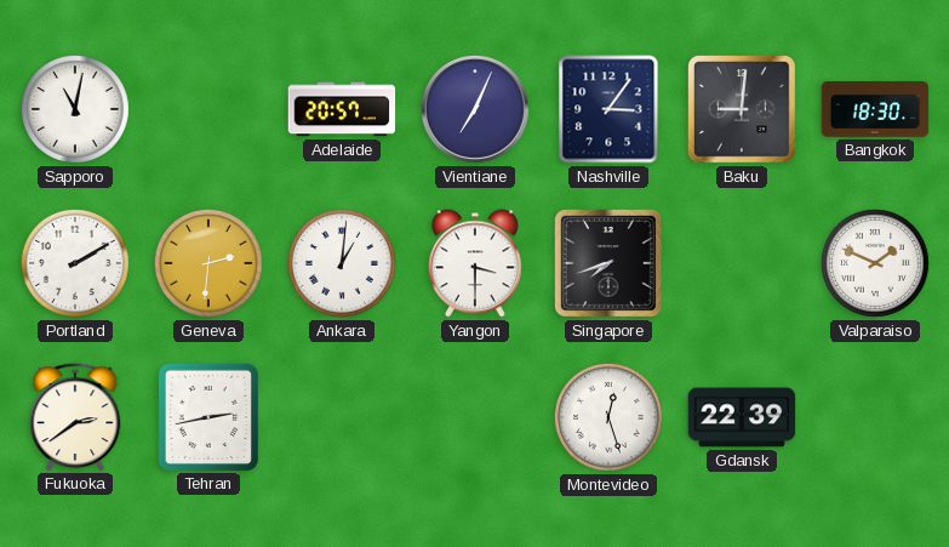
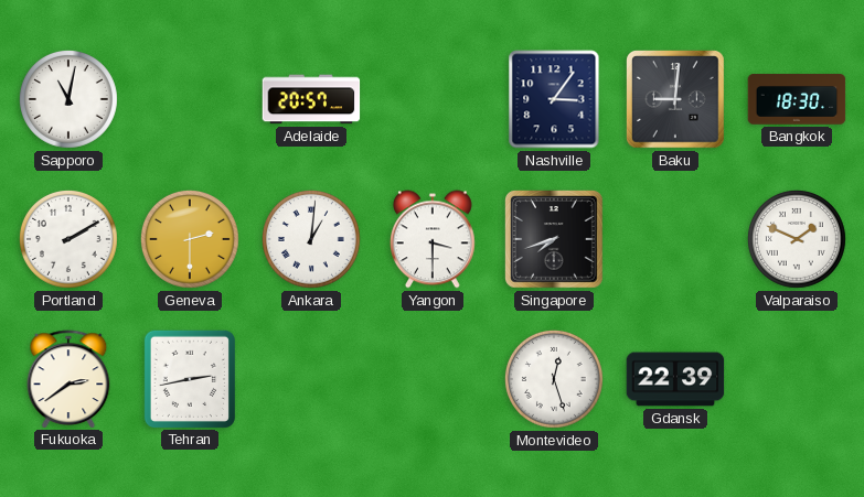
Vientiane: 7:04 -> none (475, 109)
Geneva: 2:31 -> 2:30 (190, 239)
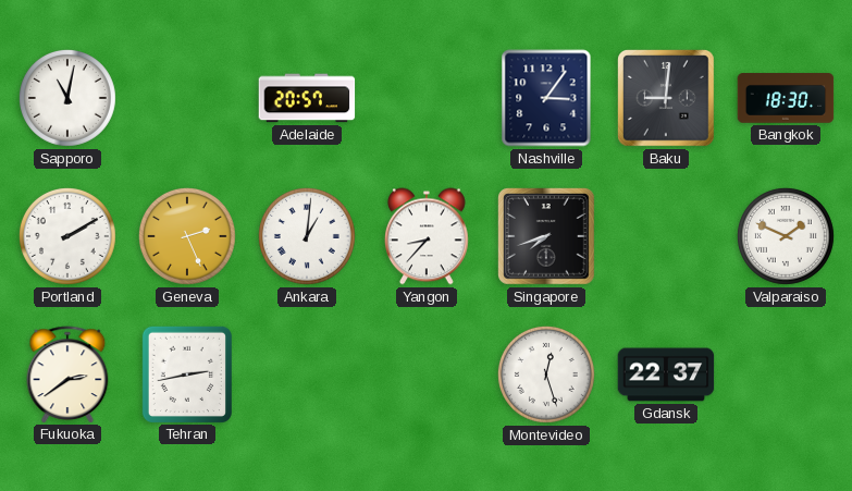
Geneva: 2:30 -> 2:26 (187, 236)
Yangon: 3:30 -> 8:37 (428, 236)
Gdansk: 22:39 -> 22:37 (666, 375)
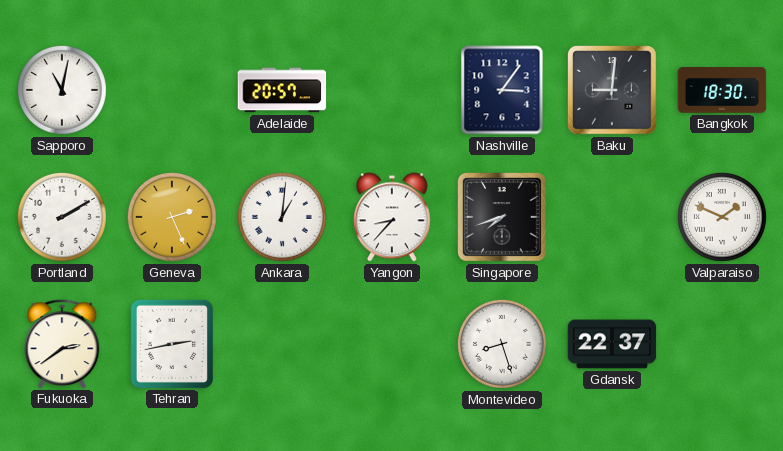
Montevideo: 12:27 -> 8:27 (502, 344)
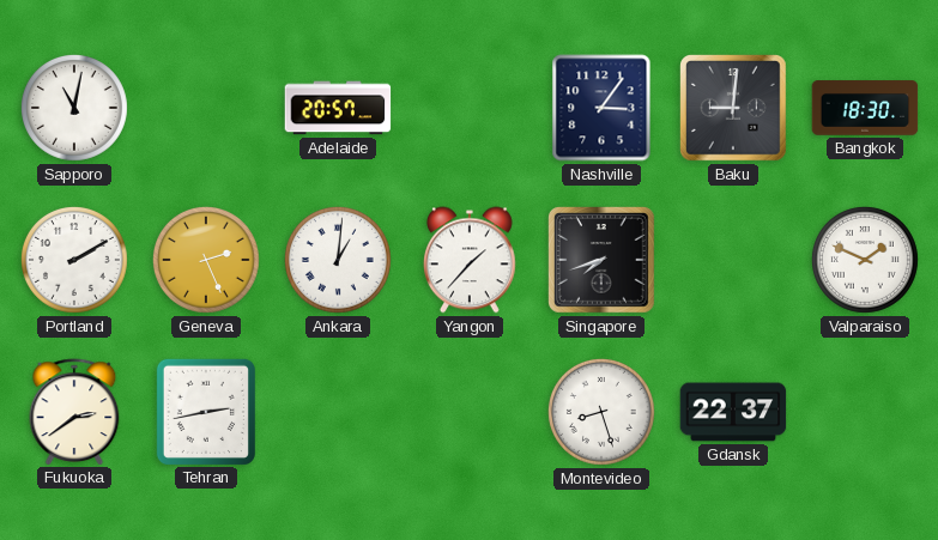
Yangon: 8:37 -> 1:37 (471, 260)
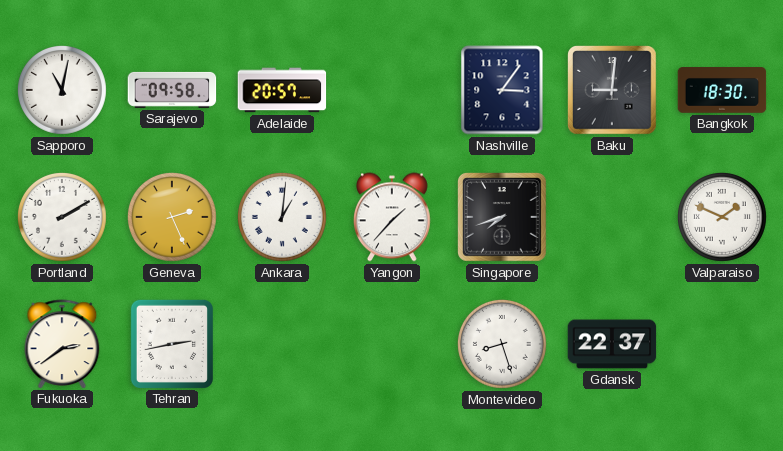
Sarajevo: none -> 09:58 (172, 90)
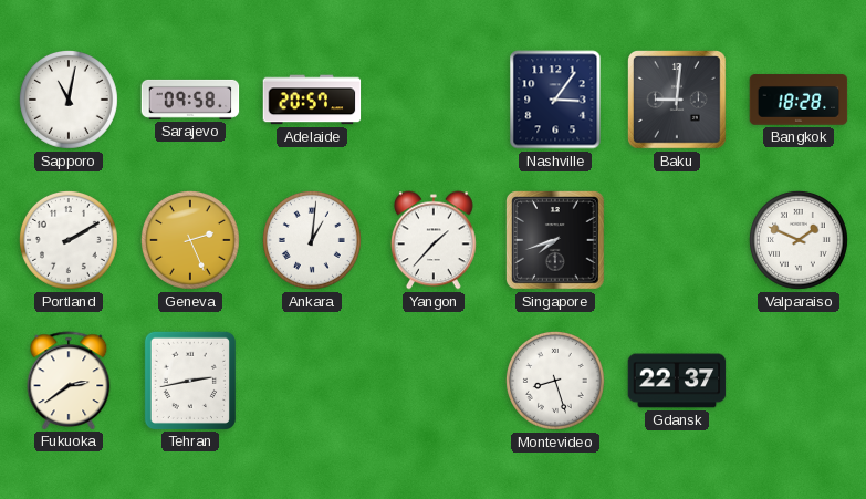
Bangkok: 18:30 -> 18:28 (799, 100)
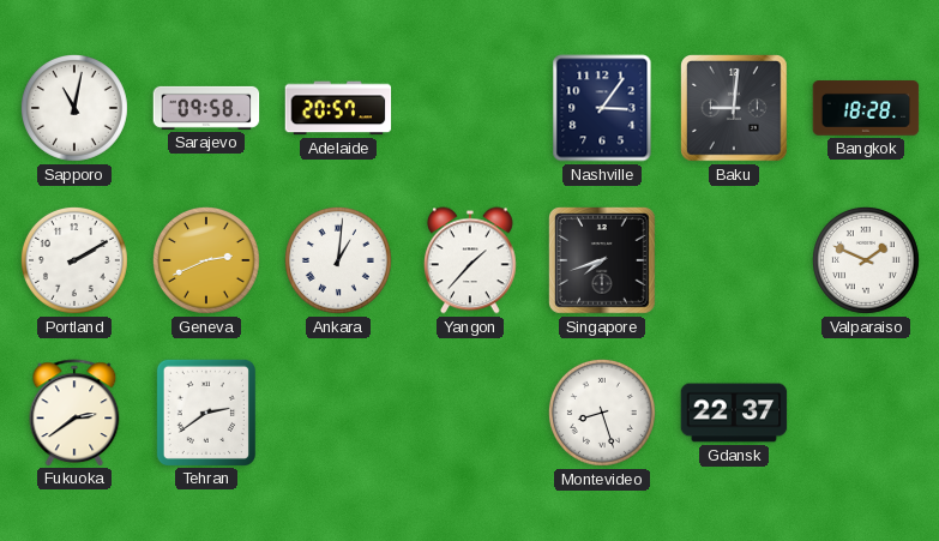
Geneva: 2:26 -> 2:41 (206, 260)
Tehran: 2:43 -> 2:39 (206, 411)
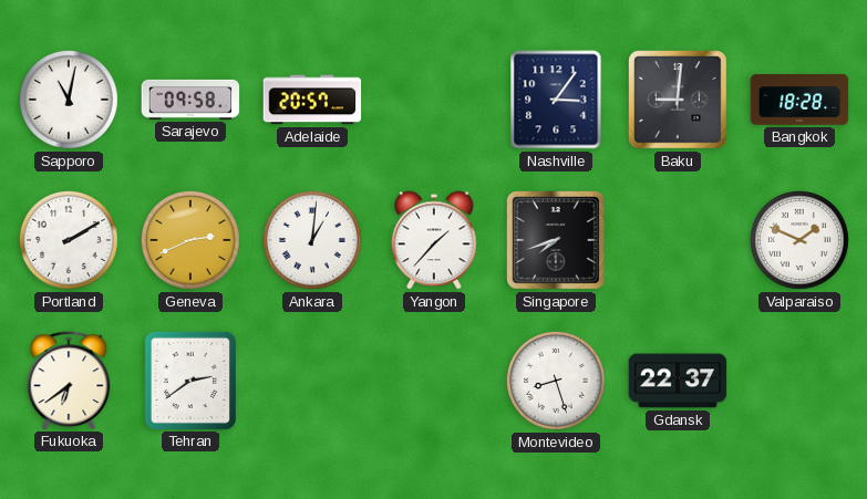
Fukuoka: 2:39 -> 6:39 (69, 381)
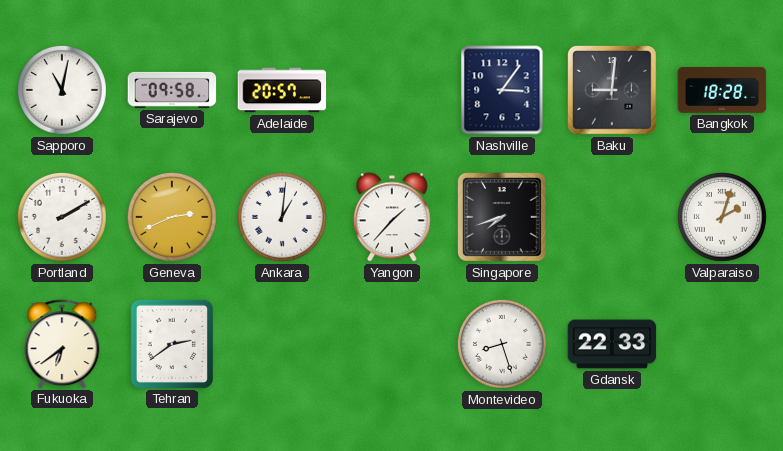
Valparaiso: 1:49 -> 2:03 (722, 217)
Gdansk: 22:37 -> 22:33 (612, 344)
